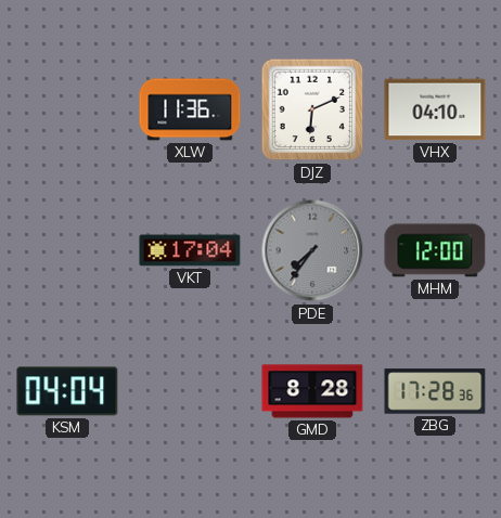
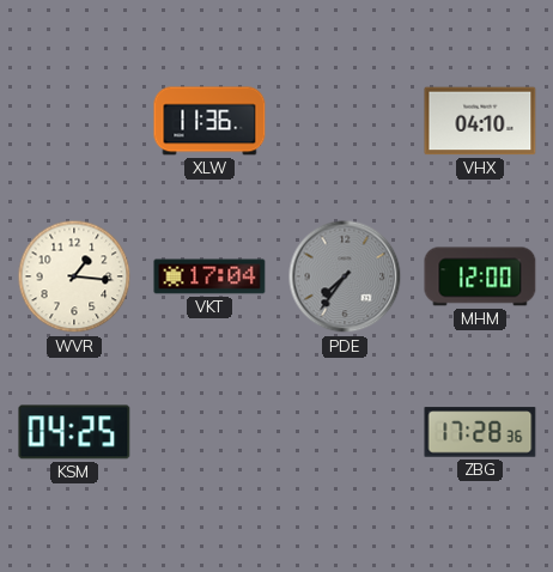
DJZ: 6:11 -> none (312, 109)
WVR: none -> 1:16 (74, 276)
KSM: 04:04 -> 04:25 (74, 432)
GMD: 8:28 -> none (312, 391)
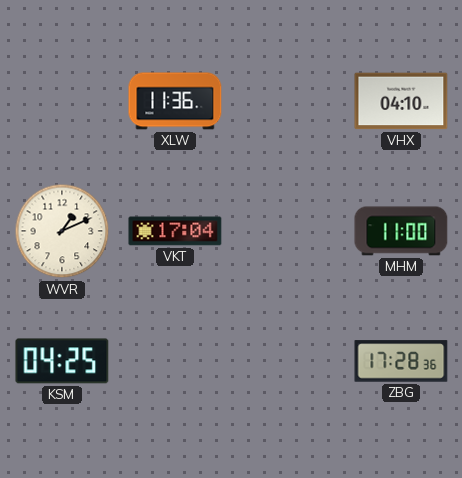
WVR: 1:16 -> 1:11 (62, 231)
PDE: 7:36 -> none (345, 276)
MHM: 12:00 -> 11:00 (401, 231)
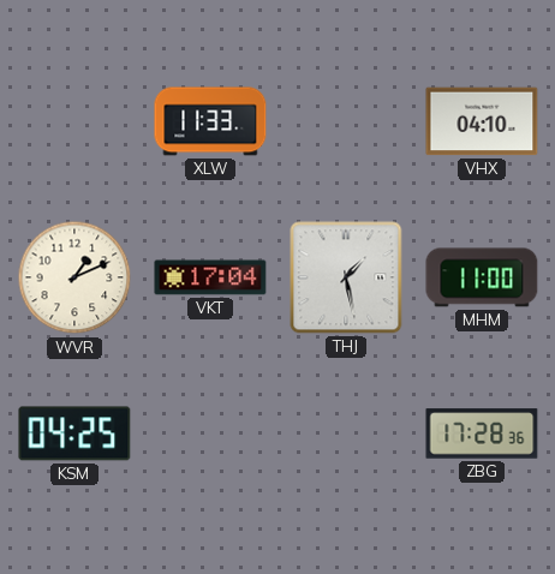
XLW: 11:36 -> 11:33 (210, 121)
THJ: none -> 1:28 (346, 277)
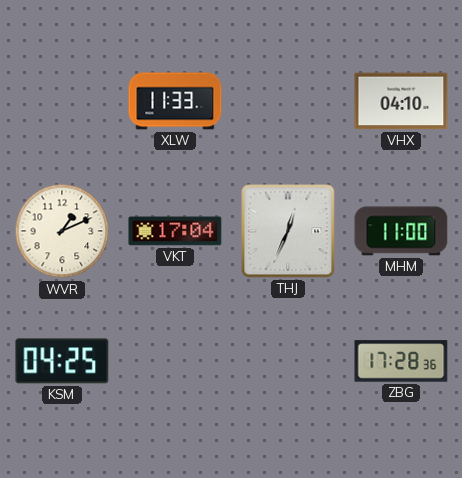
THJ: 1:28 -> 12:34 (288, 231)
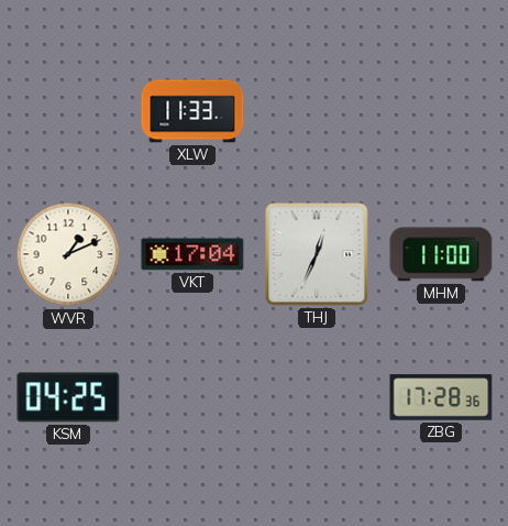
VHX: 04:10 -> none (401, 101)
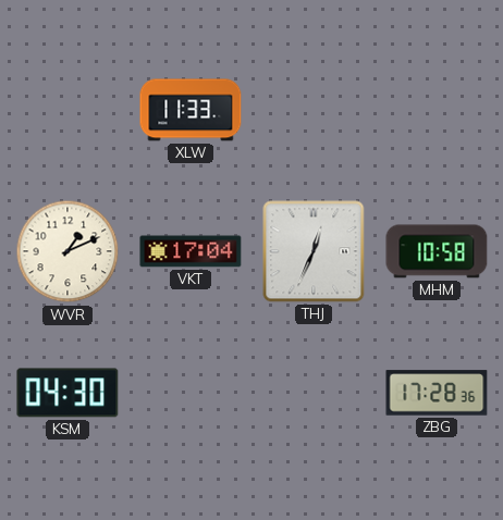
MHM: 11:00 -> 10:58 (437, 251)
KSM: 04:25 -> 04:30 (68, 393)
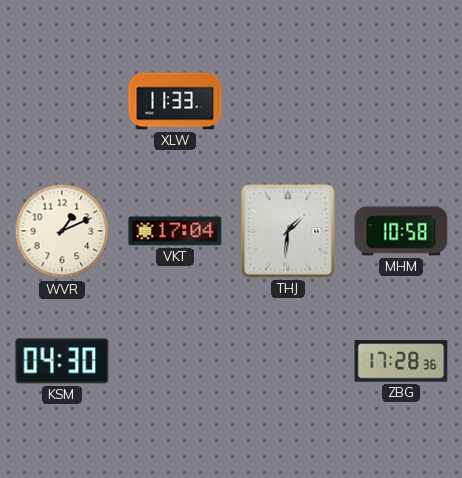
THJ: 12:34 -> 1:31 (288, 231)
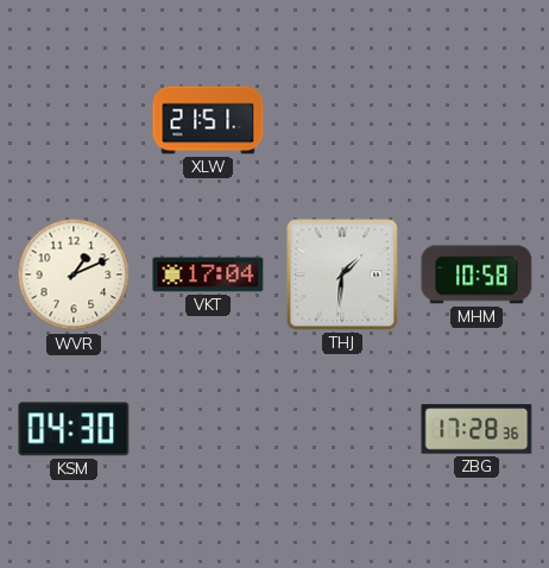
XLW: 11:33 -> 21:51 (208, 120)
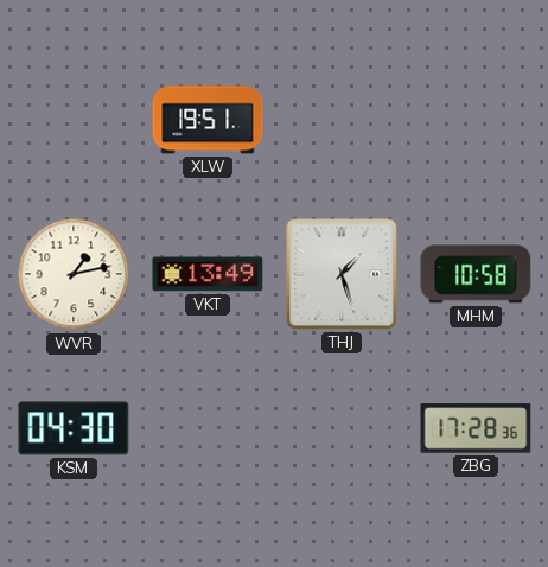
XLW: 21:51 -> 19:51 (208, 120)
WVR: 1:11 -> 1:13 (74, 274)
VKT: 17:04 -> 13:49 (208, 274)
THJ: 1:31 -> 1:27 (342, 274)
